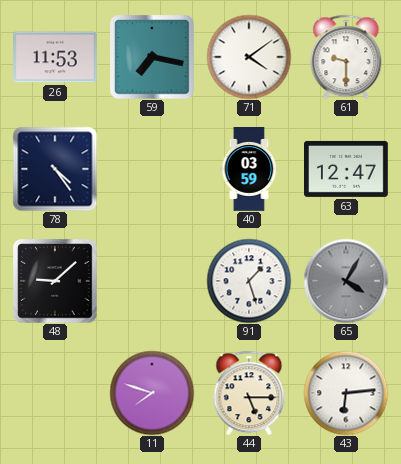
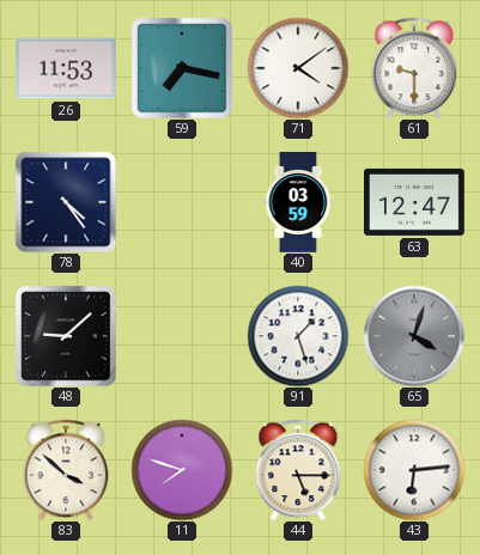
65: 4:05 -> 4:03 (414, 336)
83: none -> 3:52 (66, 470)
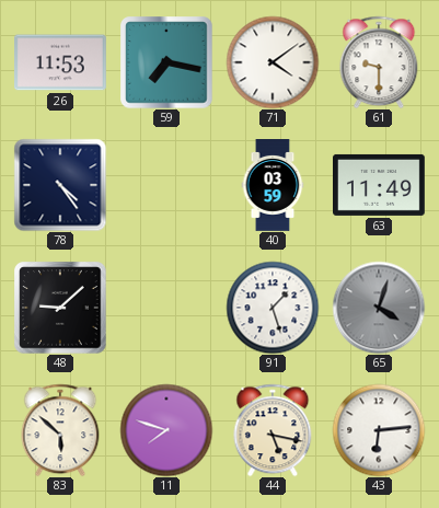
63: 12:47 -> 11:49 (380, 185)
83: 3:52 -> 5:52 (60, 430)
44: 5:15 -> 5:17 (273, 430)
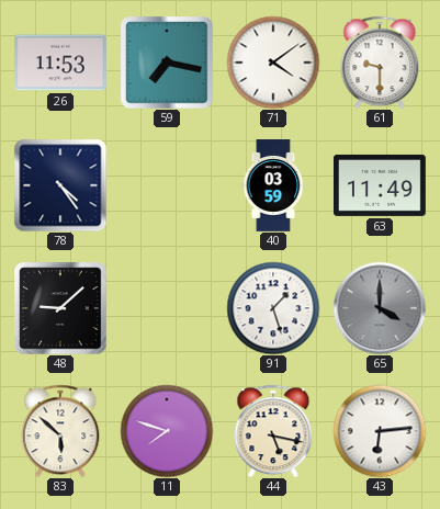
65: 4:03 -> 4:00 (380, 308)
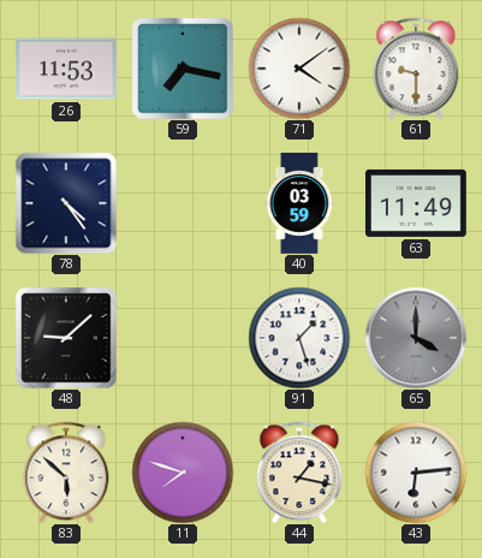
44: 5:17 -> 1:17 (299, 473)
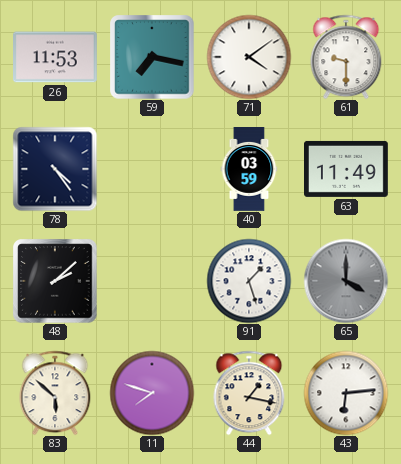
48: 9:08 -> 2:08 (55, 281)
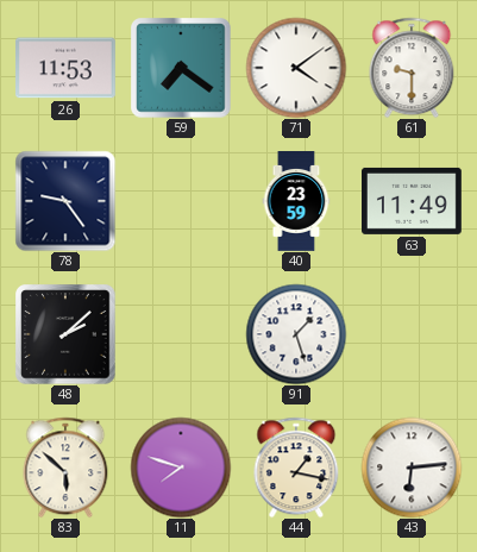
59: 7:17 -> 7:21 (181, 68)
78: 4:24 -> 9:24 (65, 201)
40: 03:59 -> 23:59 (296, 202)
65: 4:00 -> none (346, 281)
